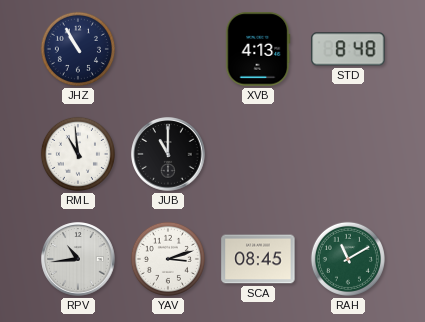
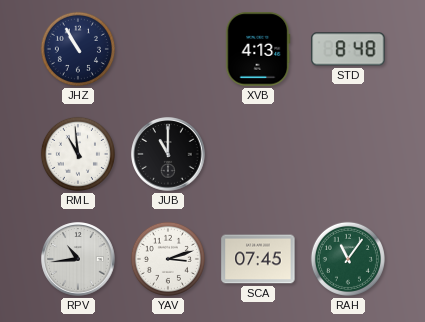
SCA: 08:45 -> 07:45 (258, 259)
RAH: 11:10 -> 11:06 (348, 259)
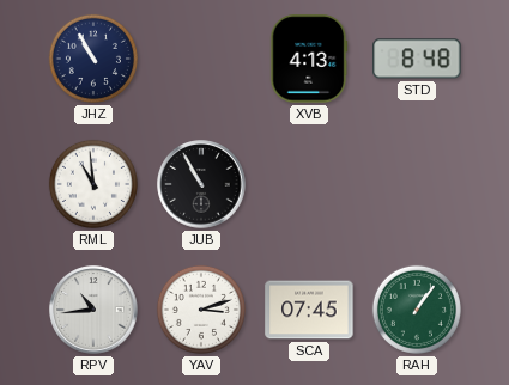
JUB: 11:00 -> 10:55 (201, 184)
RAH: 11:06 -> 1:06 (417, 310)
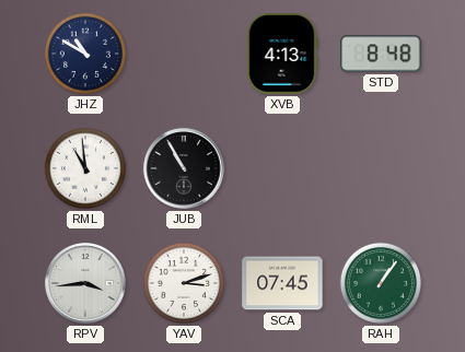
JHZ: 10:55 -> 10:50 (85, 54)
RPV: 10:44 -> 3:44 (85, 283)
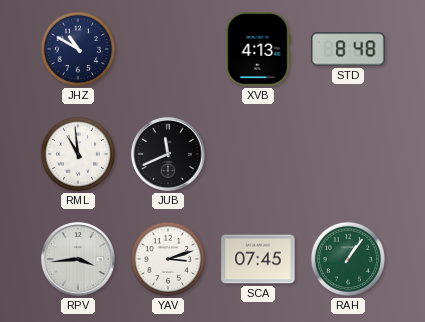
JUB: 10:55 -> 11:41 (168, 154)
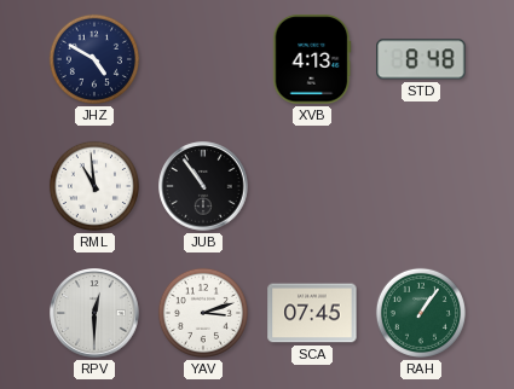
JHZ: 10:50 -> 4:50 (94, 59)
JUB: 11:41 -> 10:54 (203, 186)
RPV: 3:44 -> 12:30 (94, 313)
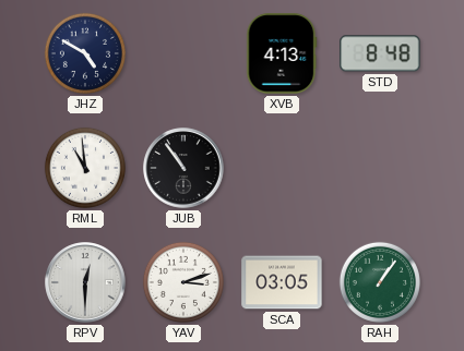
SCA: 07:45 -> 03:05 (282, 282)
